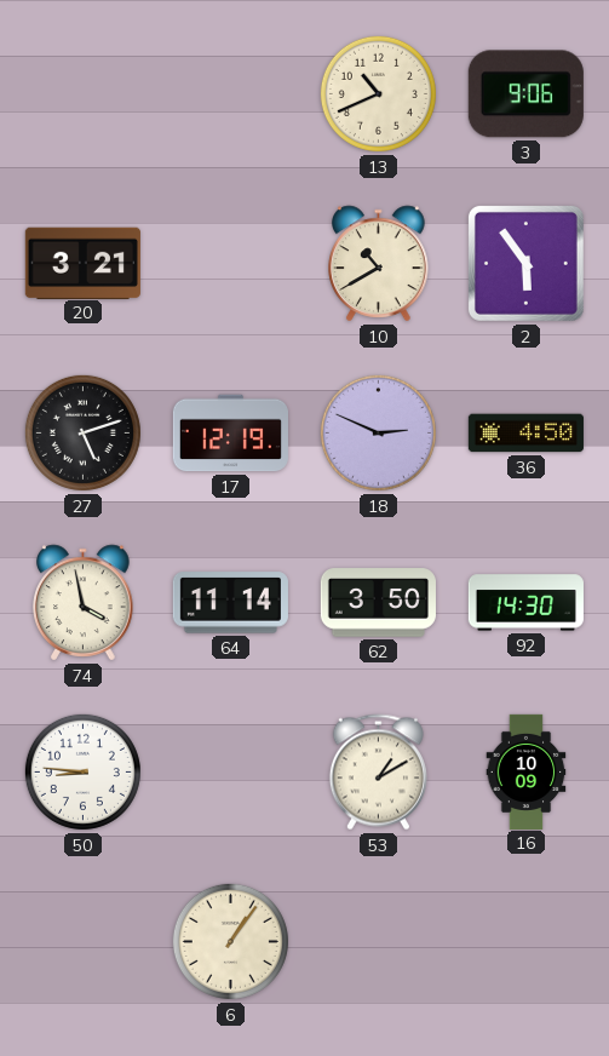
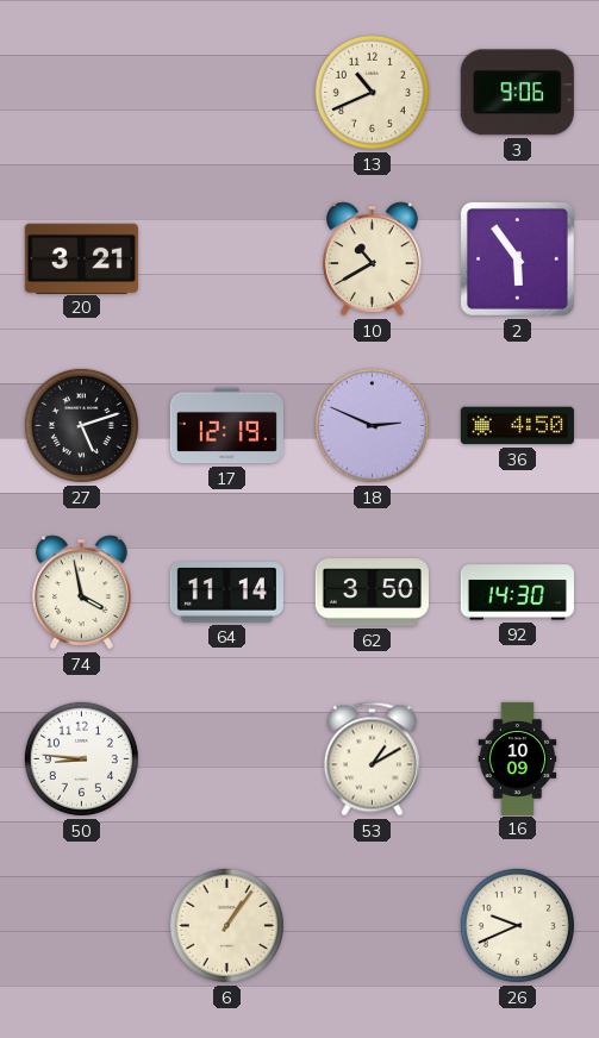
26: none -> 9:41 (517, 925)
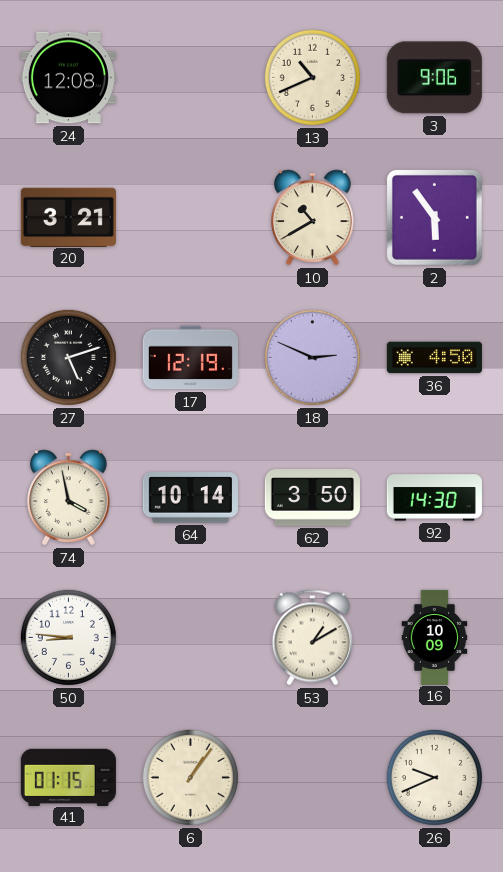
24: none -> 12:08 (68, 78)
64: 11:14 -> 10:14 (190, 498)
41: none -> 01:15 (68, 777)
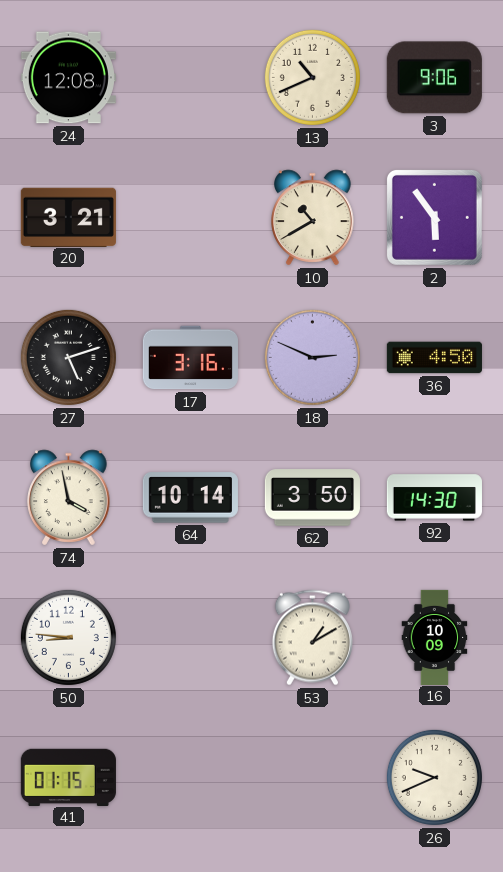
17: 12:19 -> 3:16 (190, 358)
6: 1:06 -> none (190, 777)
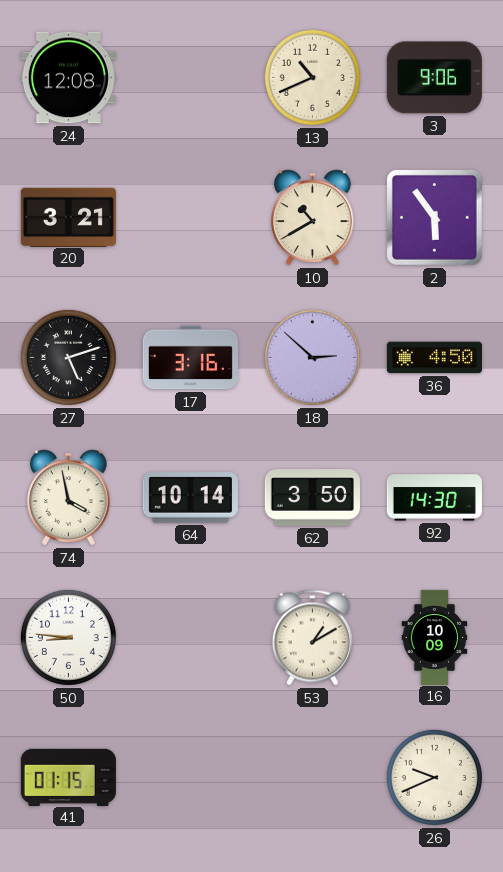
18: 2:49 -> 2:52 (312, 357)
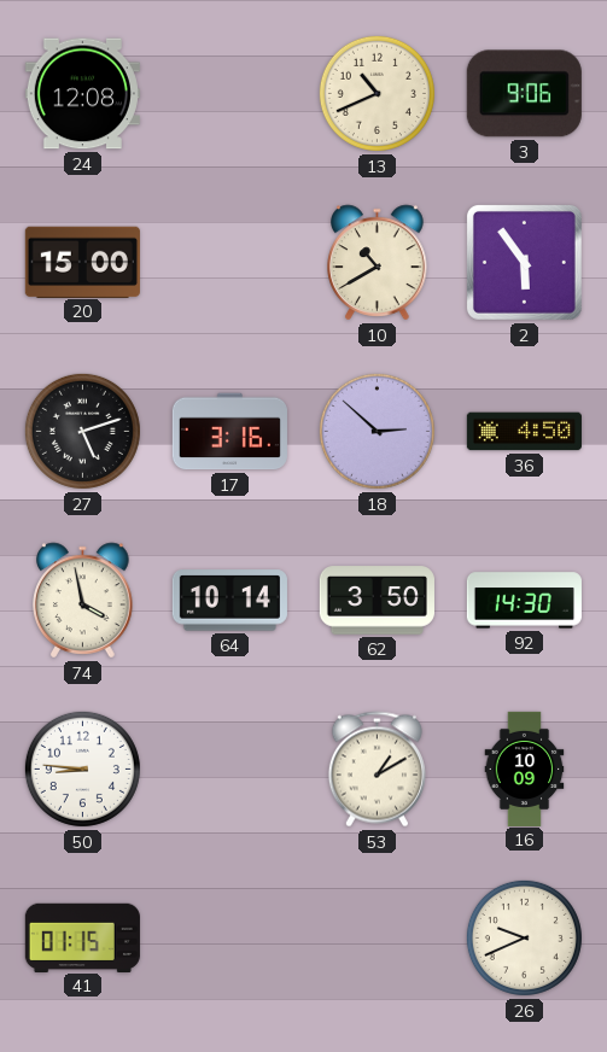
20: 3:21 -> 15:00 (82, 262)
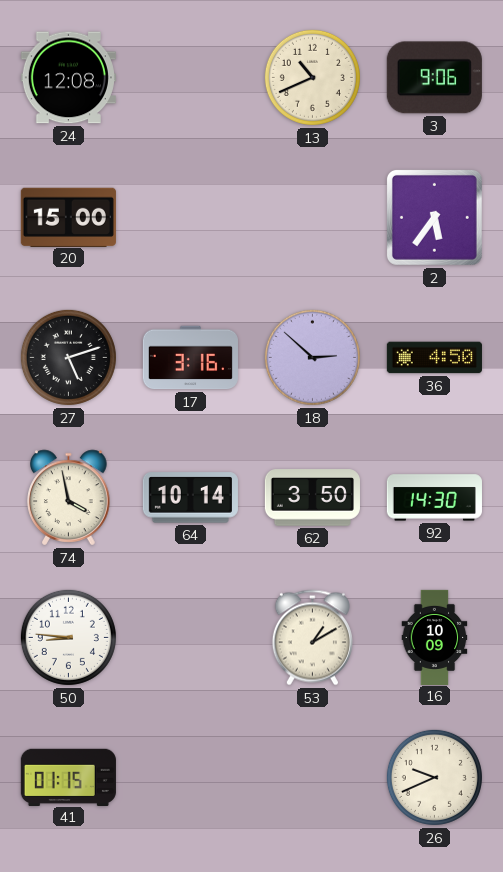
10: 10:40 -> none (378, 263)
2: 5:54 -> 5:36 (434, 217)
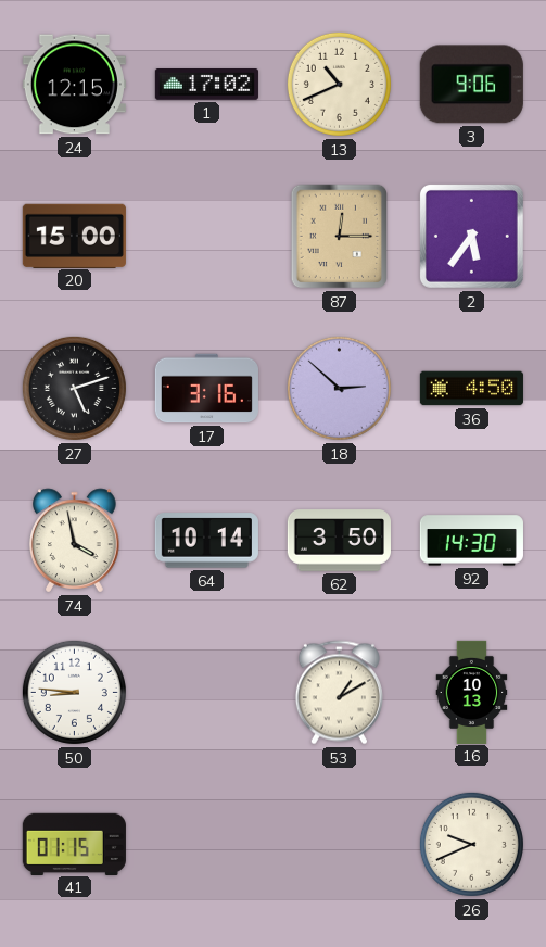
24: 12:08 -> 12:15 (74, 85)
1: none -> 17:02 (206, 85)
87: none -> 12:15 (340, 237)
16: 10:09 -> 10:13 (472, 692)
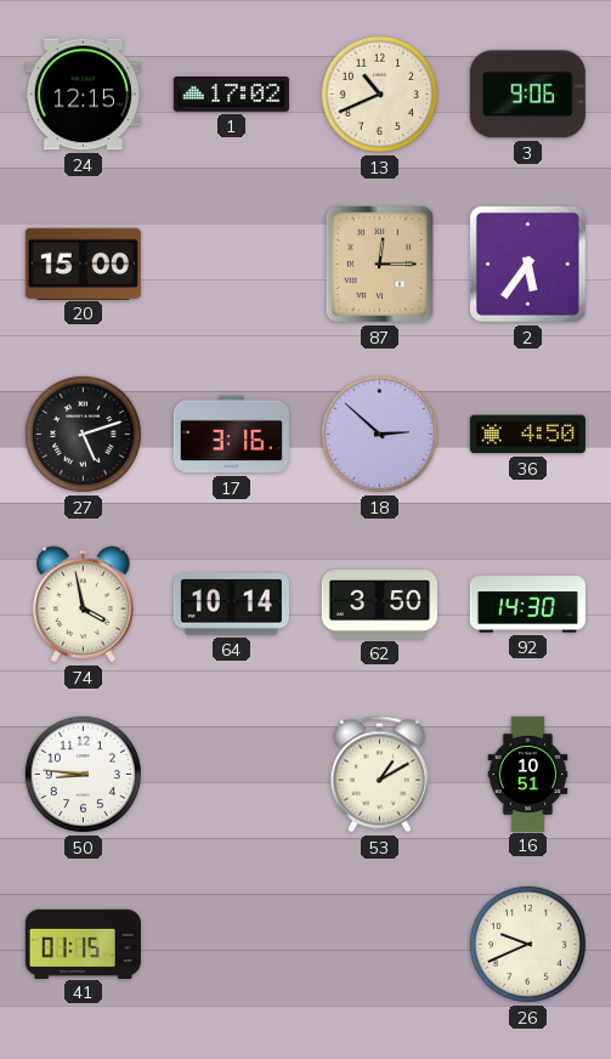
16: 10:13 -> 10:51 (528, 774)
